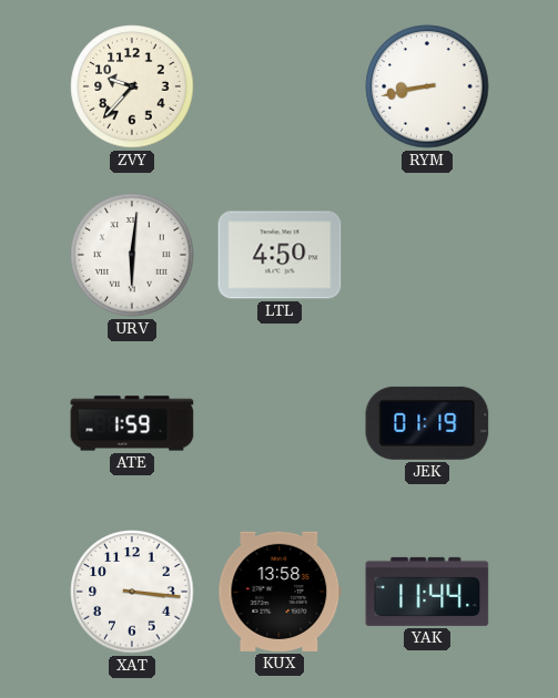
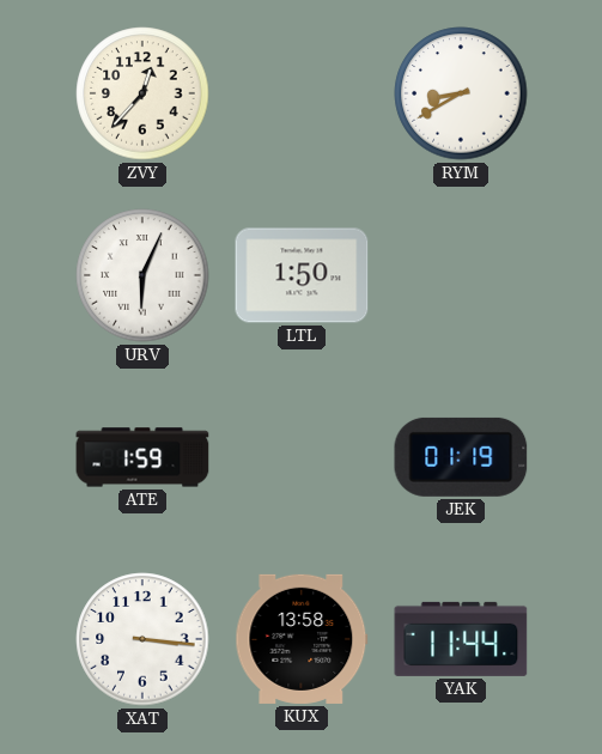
ZVY: 9:37 -> 12:37 (142, 93)
RYM: 8:43 -> 8:40 (461, 93)
URV: 6:01 -> 6:04 (142, 275)
LTL: 4:50 -> 1:50 (302, 275)
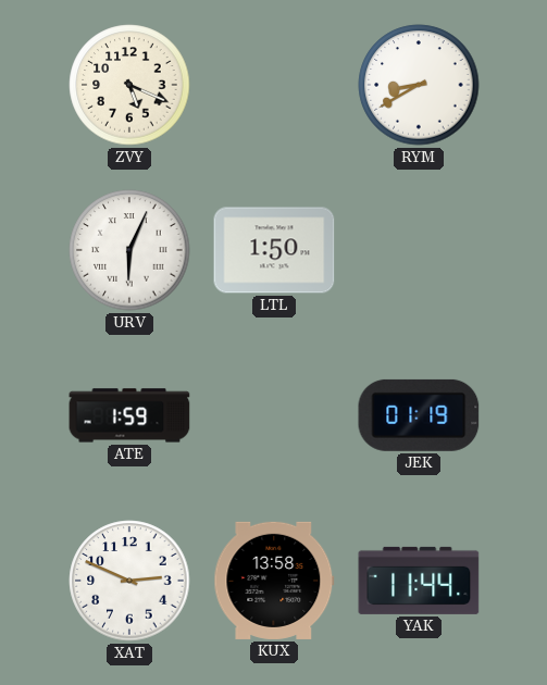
ZVY: 12:37 -> 5:19 (129, 85)
XAT: 3:16 -> 2:49 (129, 581)
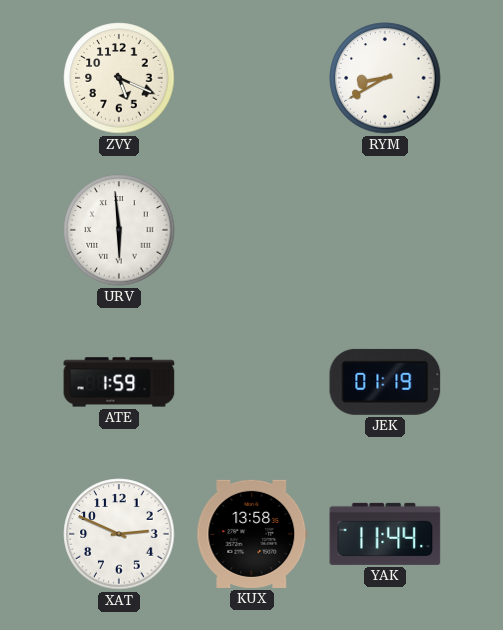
URV: 6:04 -> 5:59 (119, 230)
LTL: 1:50 -> none (274, 250)
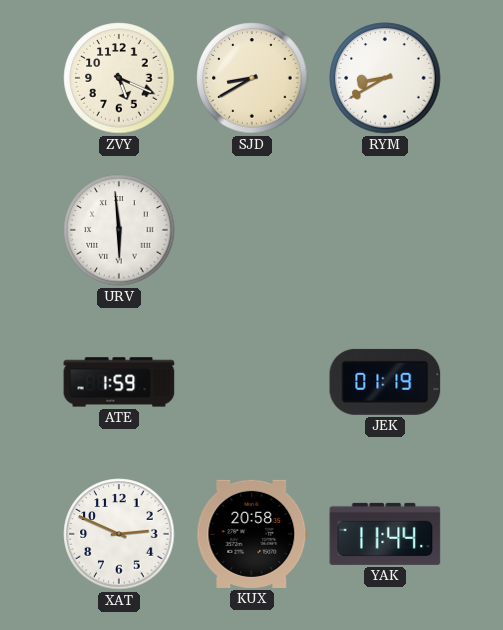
SJD: none -> 8:40 (252, 78)
KUX: 13:58 -> 20:58 (252, 534)
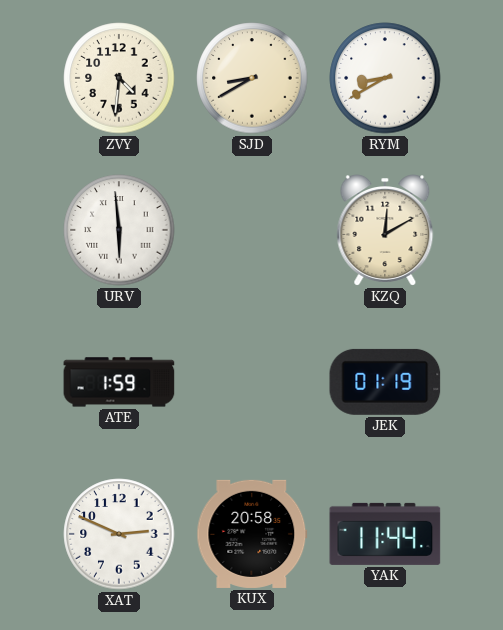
ZVY: 5:19 -> 4:31 (119, 78)
KZQ: none -> 12:10 (385, 230)
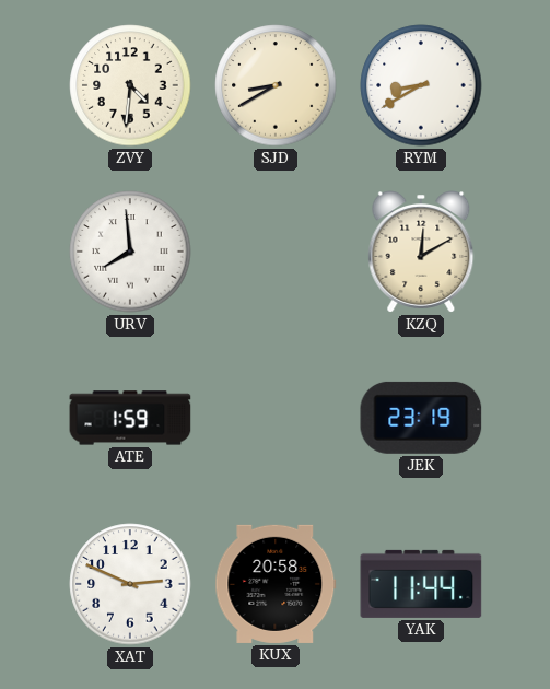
URV: 5:59 -> 7:59 (130, 252)
JEK: 01:19 -> 23:19 (421, 418)
